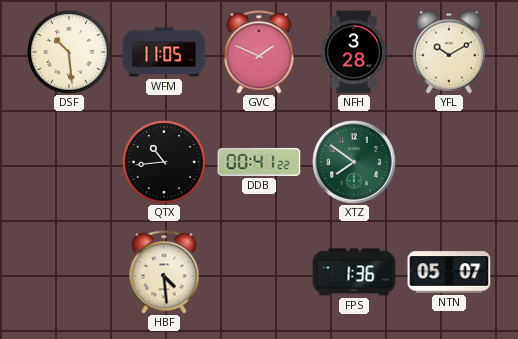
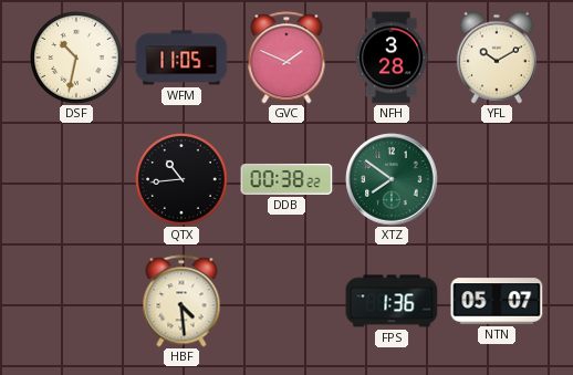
DSF: 10:29 -> 10:32 (77, 59)
DDB: 00:41 -> 00:38 (286, 179)
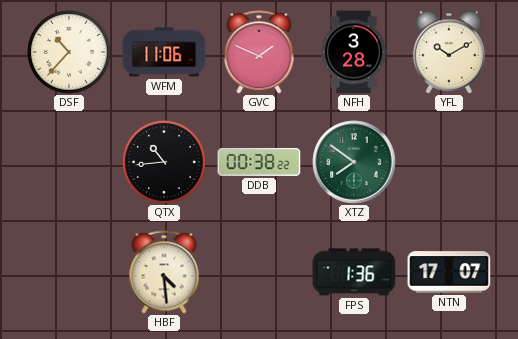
DSF: 10:32 -> 10:37 (70, 53)
WFM: 11:05 -> 11:06 (164, 52)
NTN: 05:07 -> 17:07 (449, 272)
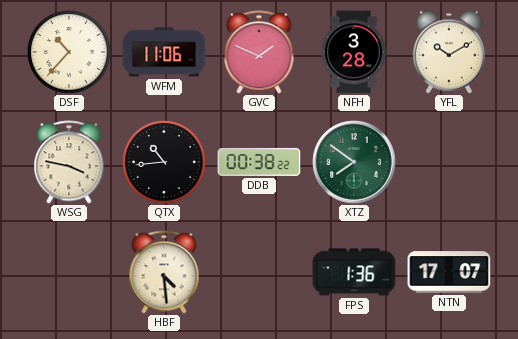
WSG: none -> 3:47 (69, 162)
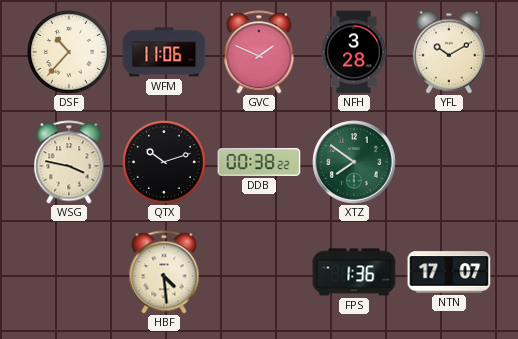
QTX: 10:44 -> 10:12 (165, 163)
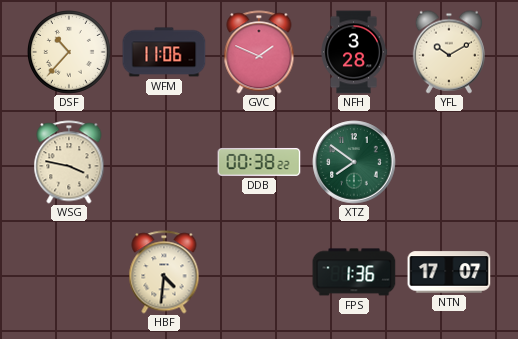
QTX: 10:12 -> none (165, 163)
HBF: 4:29 -> 4:31 (164, 272)
